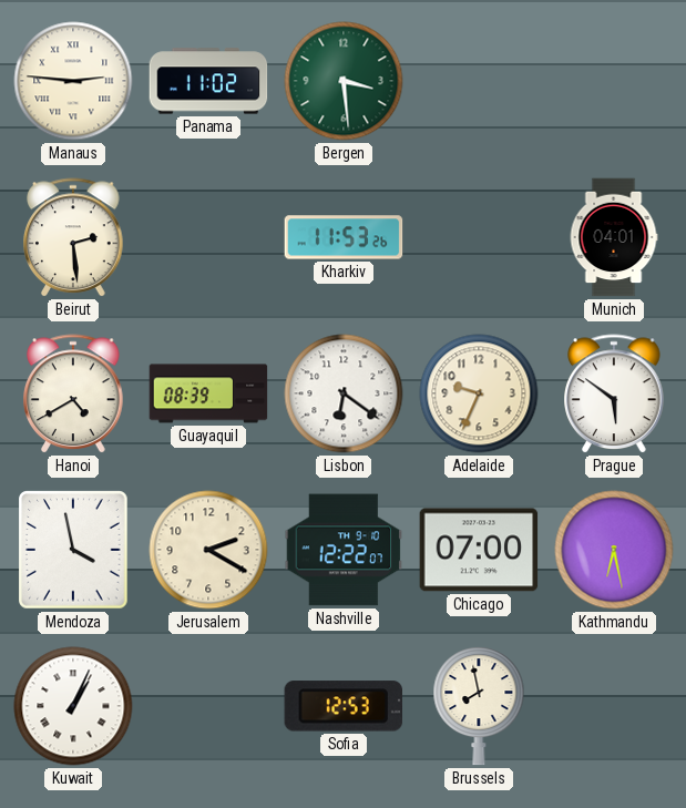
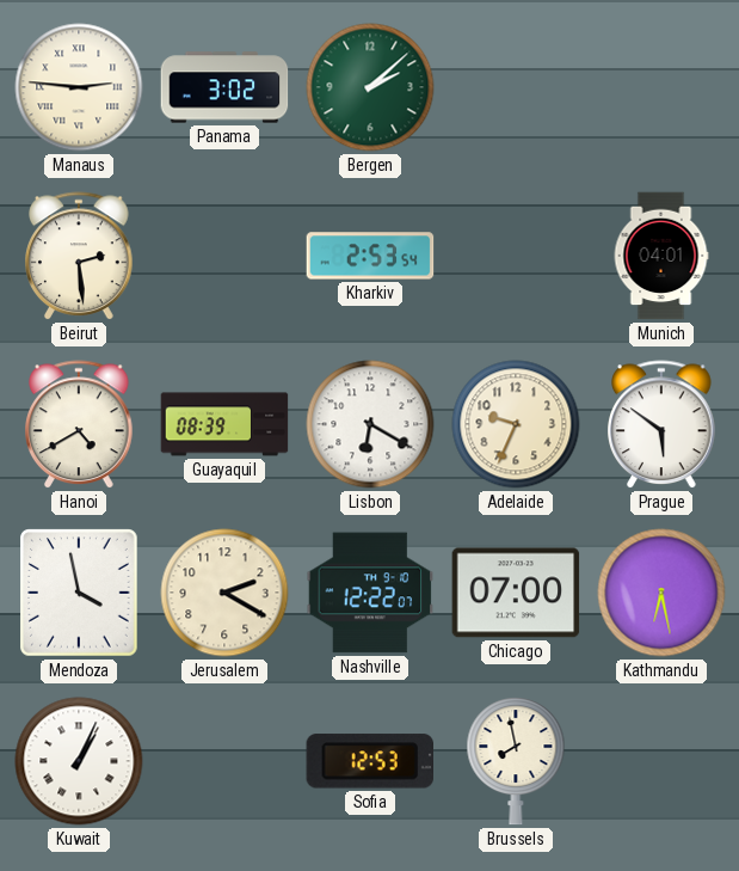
Panama: 11:02 -> 3:02 (224, 87)
Bergen: 3:29 -> 2:08 (370, 87)
Kharkiv: 11:53 -> 2:53 (370, 256)
Lisbon: 6:21 -> 6:20 (370, 424)
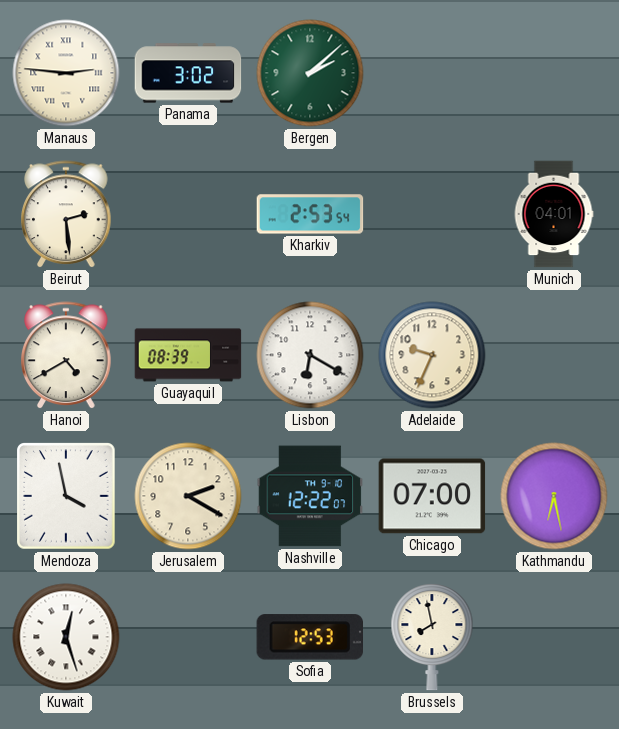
Prague: 5:51 -> none (661, 425)
Kuwait: 1:04 -> 12:27 (66, 637)
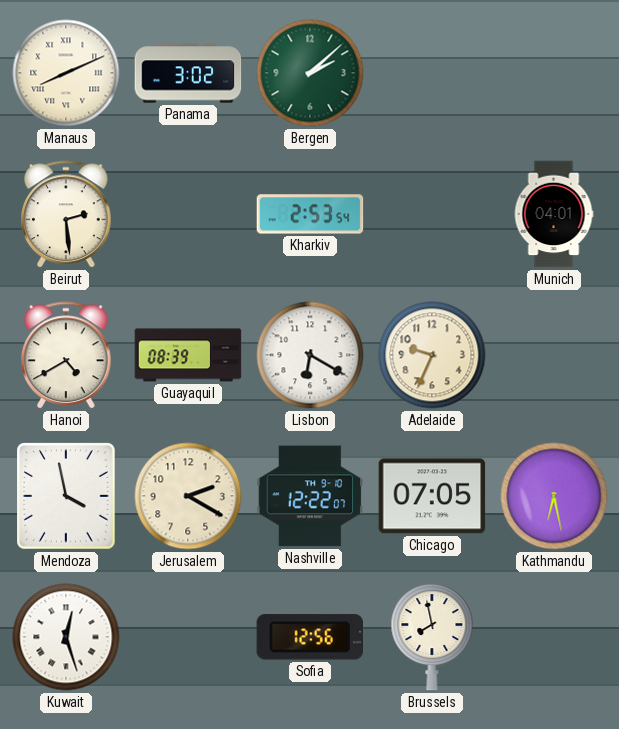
Manaus: 2:46 -> 8:11 (66, 73)
Chicago: 07:00 -> 07:05 (432, 496)
Sofia: 12:53 -> 12:56 (309, 637)
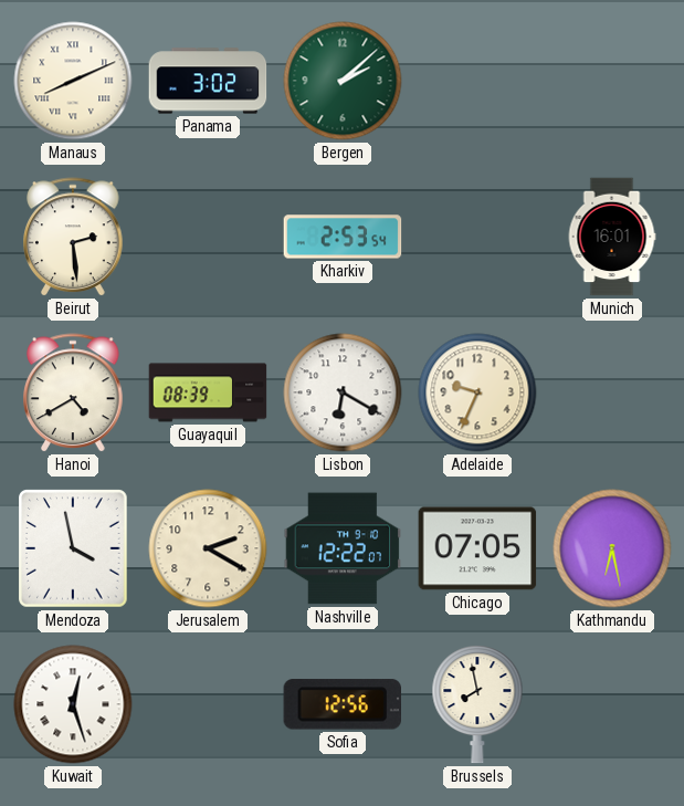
Munich: 04:01 -> 16:01 (612, 237)
